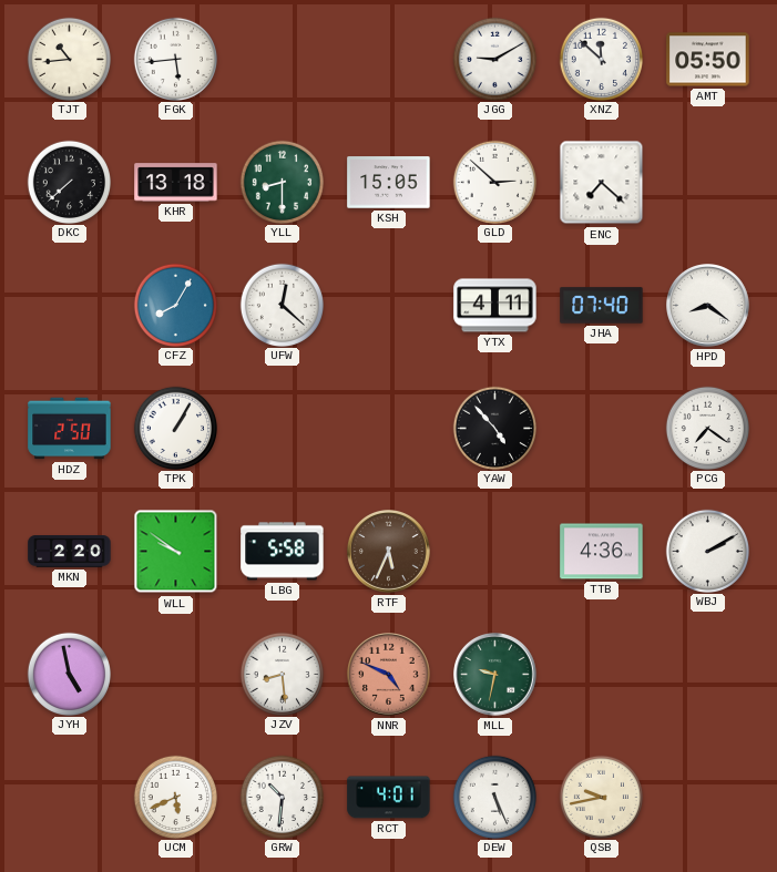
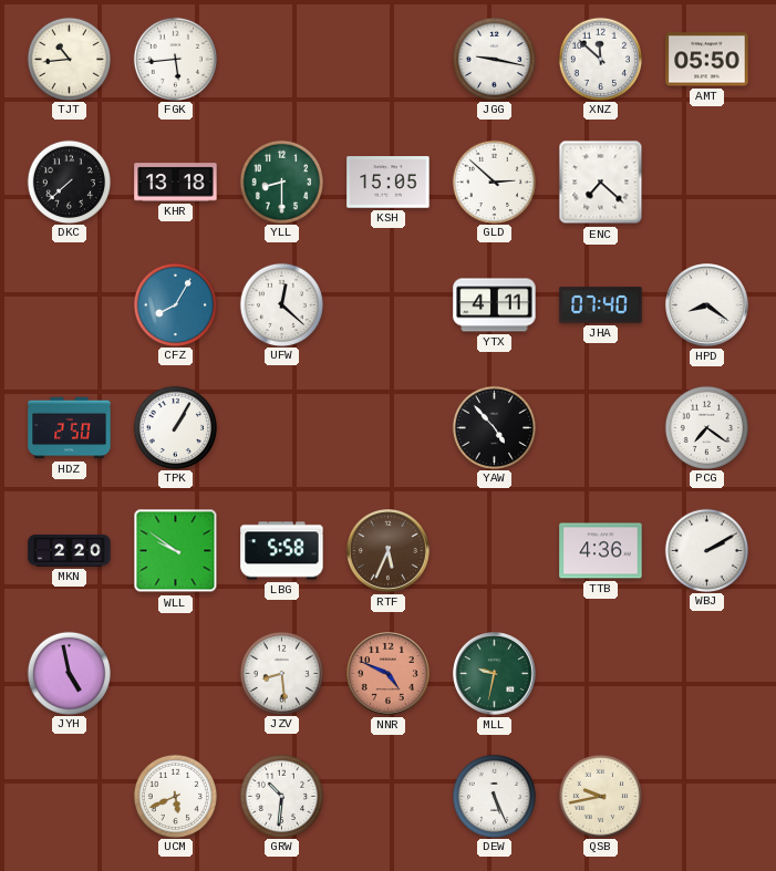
JGG: 9:10 -> 9:17 (494, 59)
RCT: 4:01 -> none (389, 798)
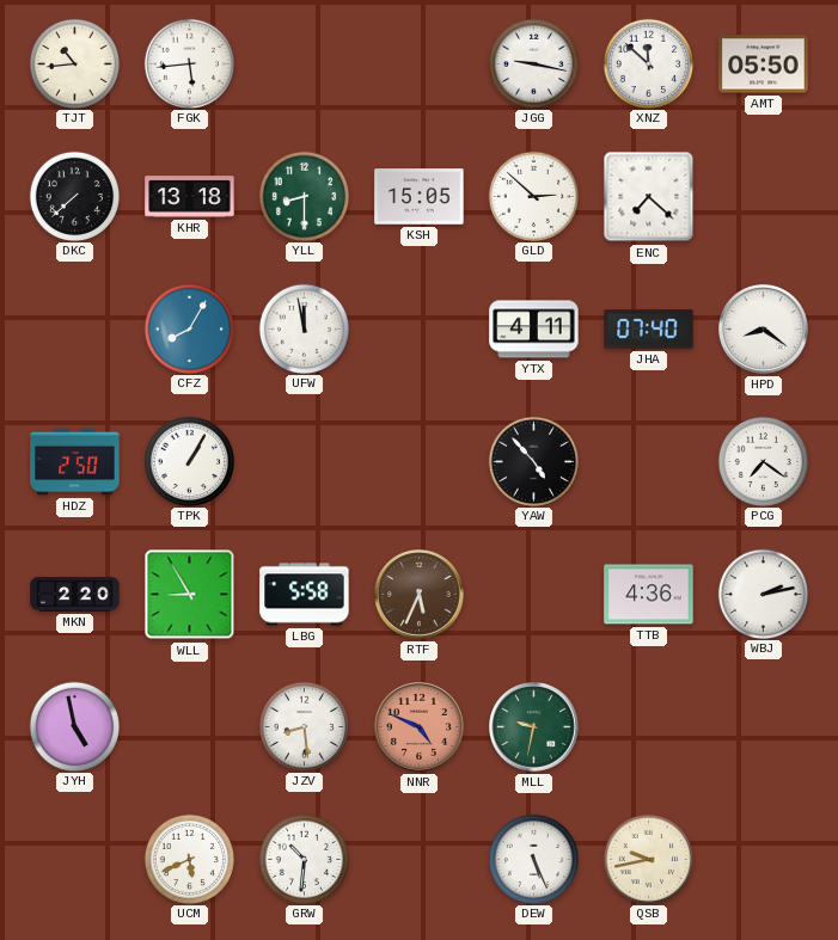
UFW: 12:22 -> 11:58 (304, 328)
WLL: 9:51 -> 8:55 (190, 595)
WBJ: 2:10 -> 2:13 (763, 594)
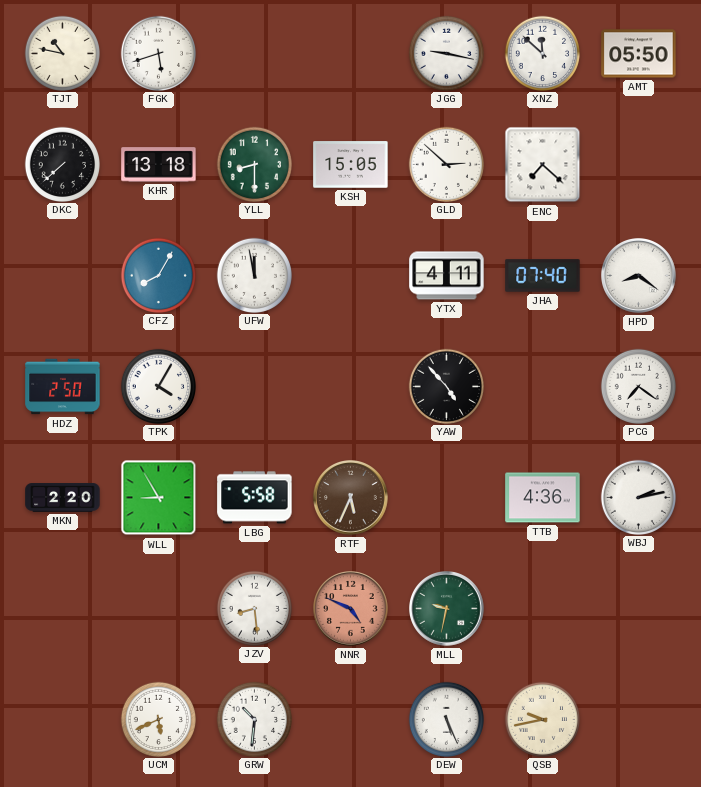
TJT: 10:44 -> 10:47 (62, 53)
FGK: 5:44 -> 5:42 (158, 53)
TPK: 1:05 -> 4:05 (158, 386)
JYH: 4:58 -> none (74, 726)
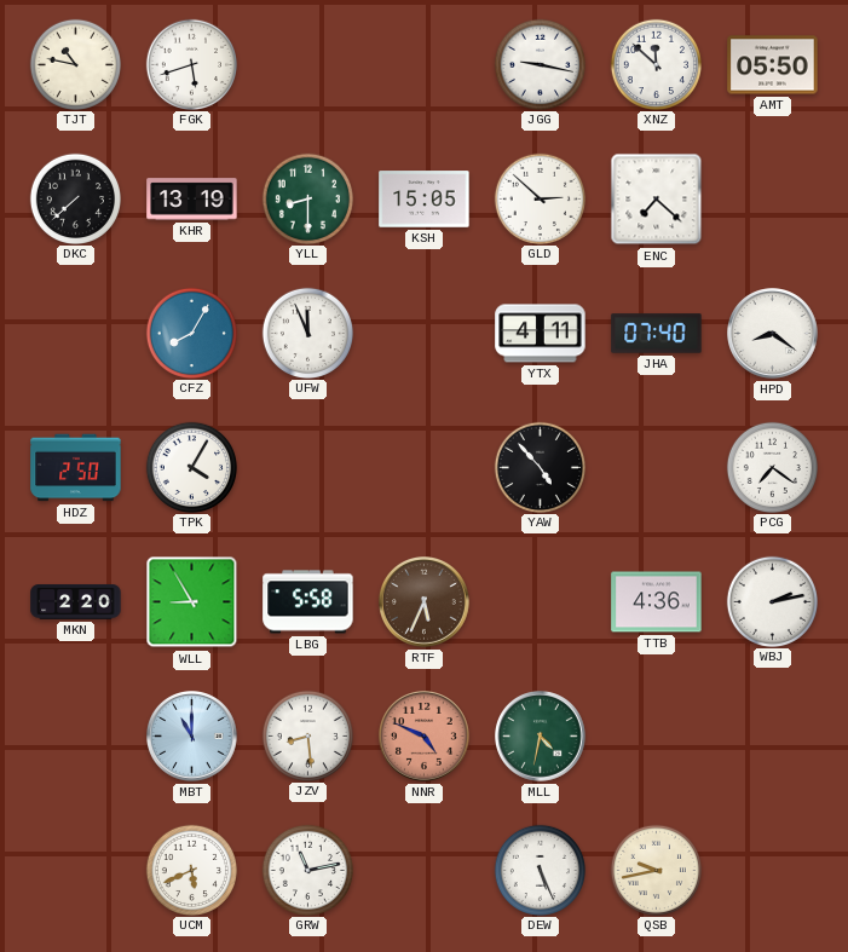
KHR: 13:18 -> 13:19 (192, 200)
UFW: 11:58 -> 11:56 (307, 333)
MBT: none -> 11:00 (192, 737)
MLL: 9:32 -> 4:32 (541, 737)
GRW: 10:31 -> 11:13 (307, 870)
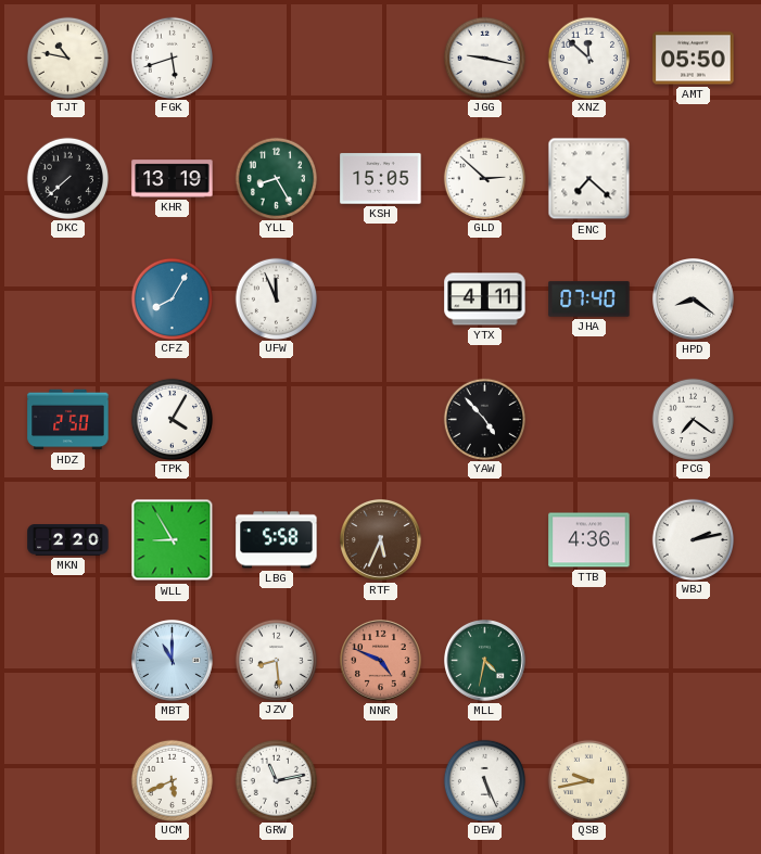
YLL: 8:30 -> 8:25 (276, 178)
